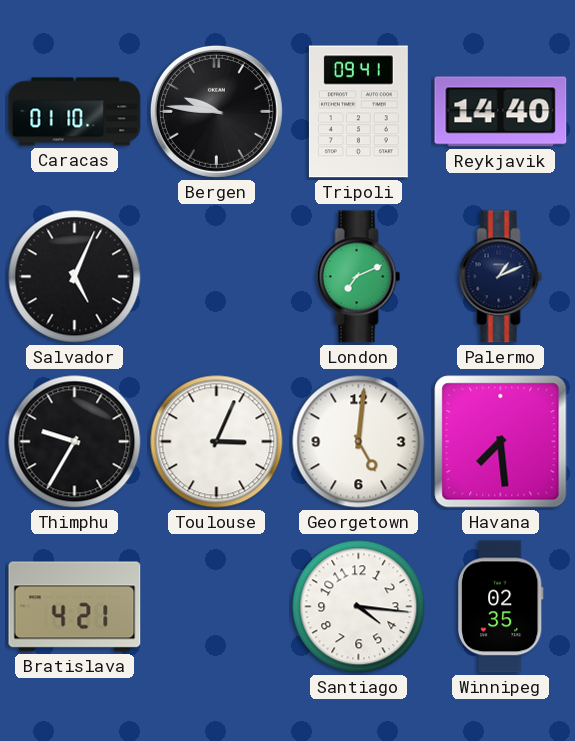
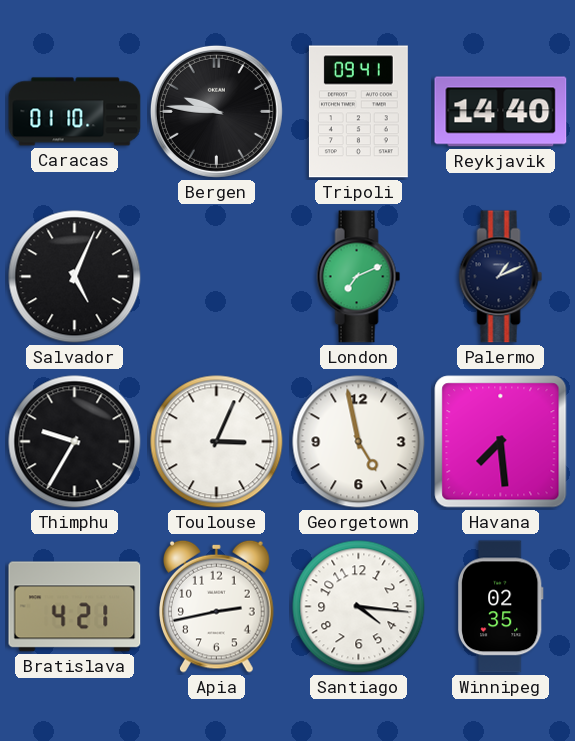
Georgetown: 5:01 -> 4:58 (359, 442)
Apia: none -> 2:43 (217, 606)
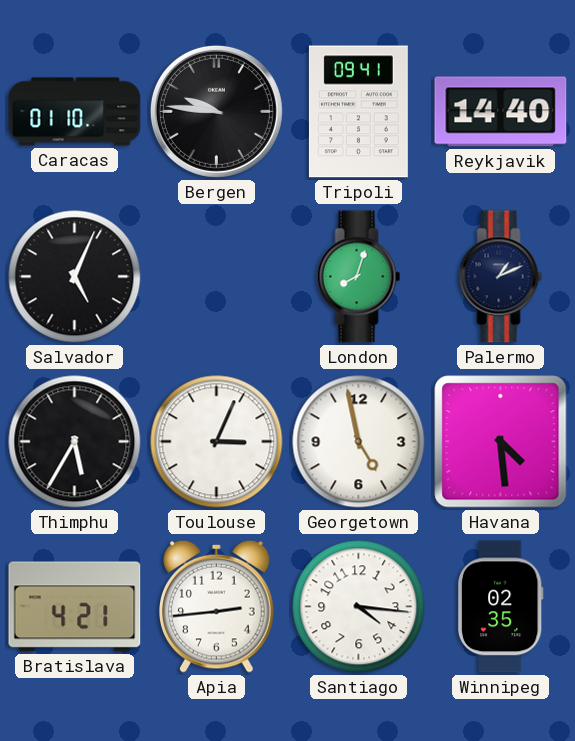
London: 7:11 -> 8:03 (359, 277)
Thimphu: 9:35 -> 5:35 (75, 442)
Havana: 7:29 -> 4:29 (501, 442)
Apia: 2:43 -> 2:44 (217, 606)
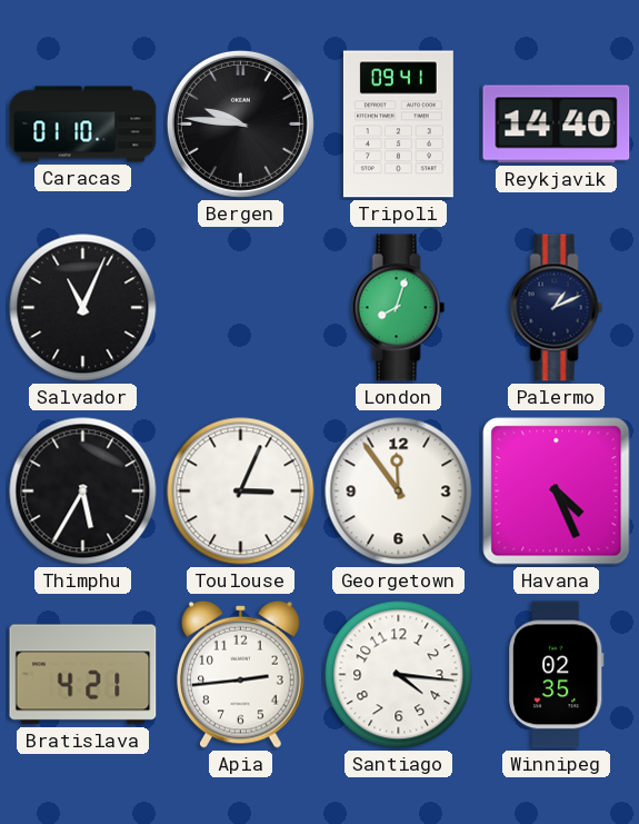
Salvador: 5:04 -> 11:04 (83, 308)
Georgetown: 4:58 -> 11:54 (399, 492)
Havana: 4:29 -> 4:26 (557, 492)
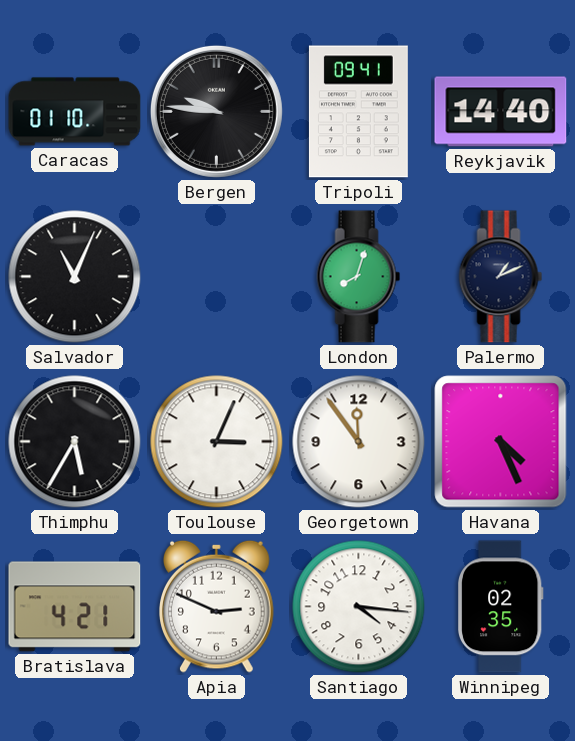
Apia: 2:44 -> 2:49 (217, 606)
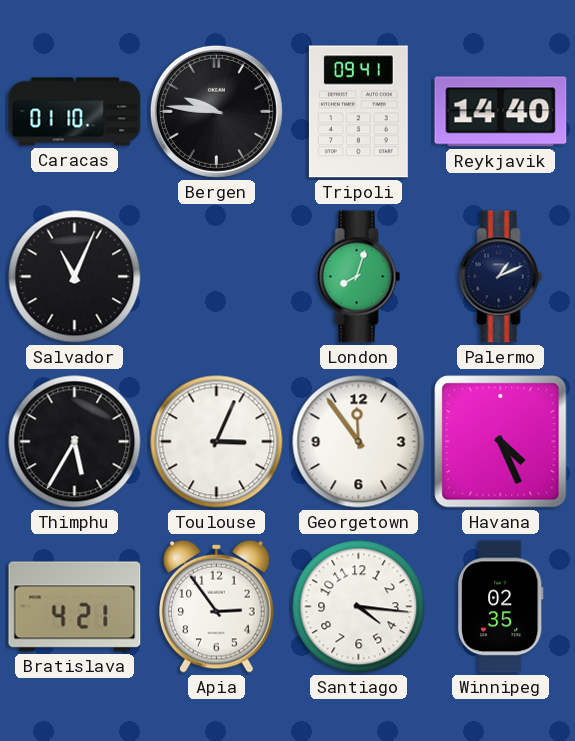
Apia: 2:49 -> 2:54 (217, 606)
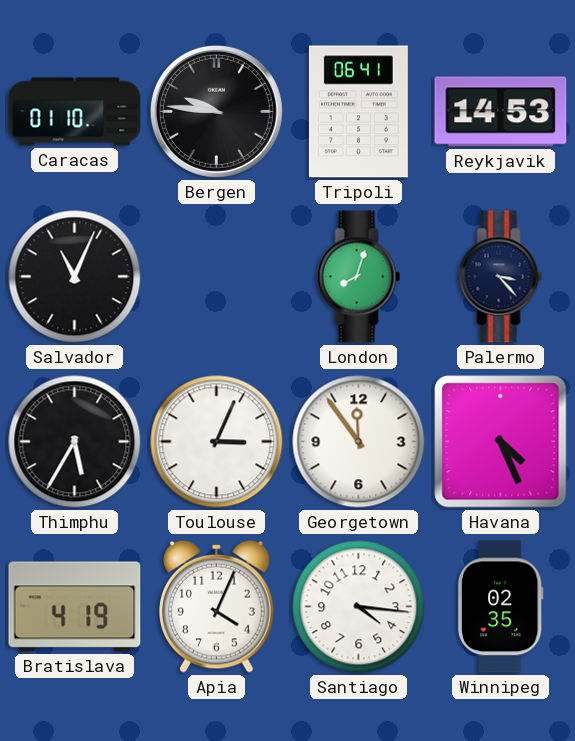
Tripoli: 09:41 -> 06:41 (358, 112)
Reykjavik: 14:40 -> 14:53 (501, 112)
Palermo: 1:11 -> 3:23 (501, 277)
Bratislava: 4:21 -> 4:19 (75, 607)
Apia: 2:54 -> 4:04 (217, 606)
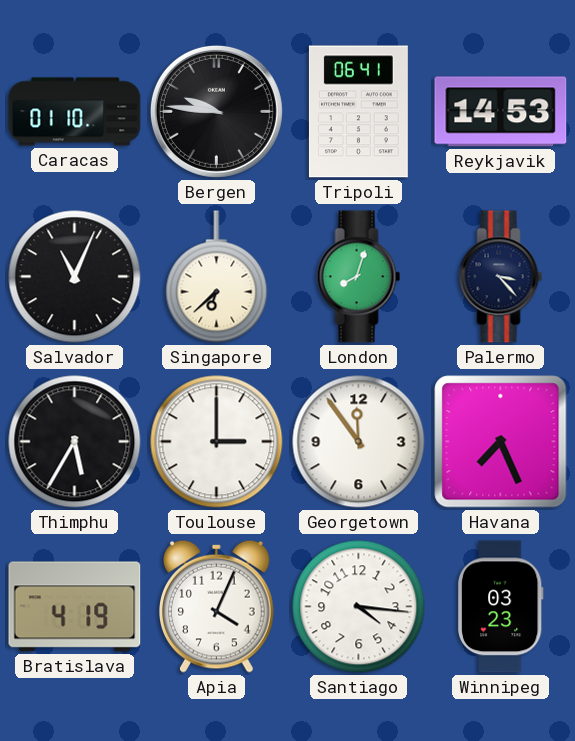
Singapore: none -> 6:38 (217, 277)
Toulouse: 3:04 -> 3:00 (217, 442)
Havana: 4:26 -> 7:26 (501, 442)
Winnipeg: 02:35 -> 03:23 (500, 607)
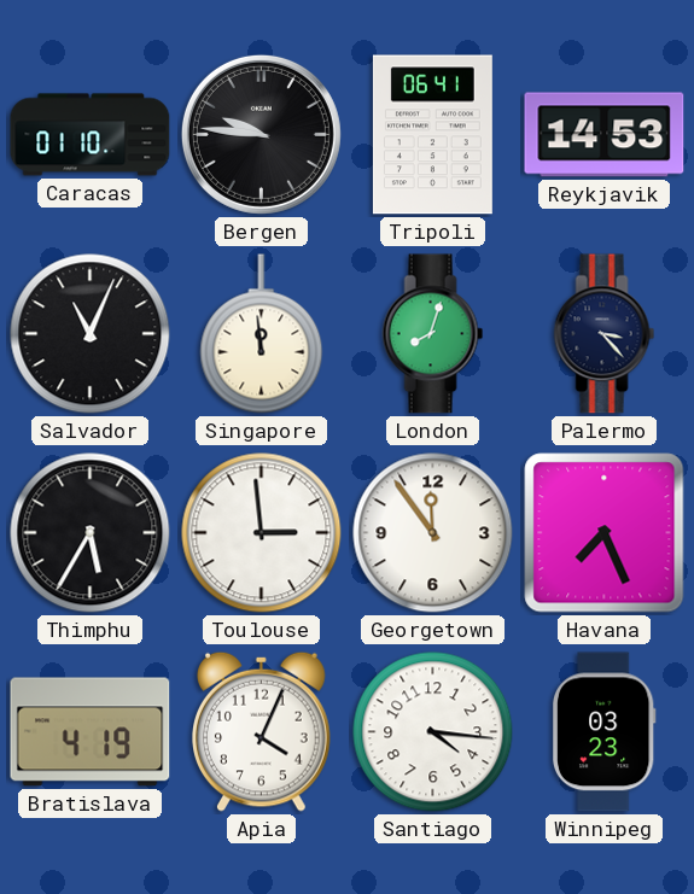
Singapore: 6:38 -> 11:59 (262, 334)
Toulouse: 3:00 -> 2:59 (262, 533)
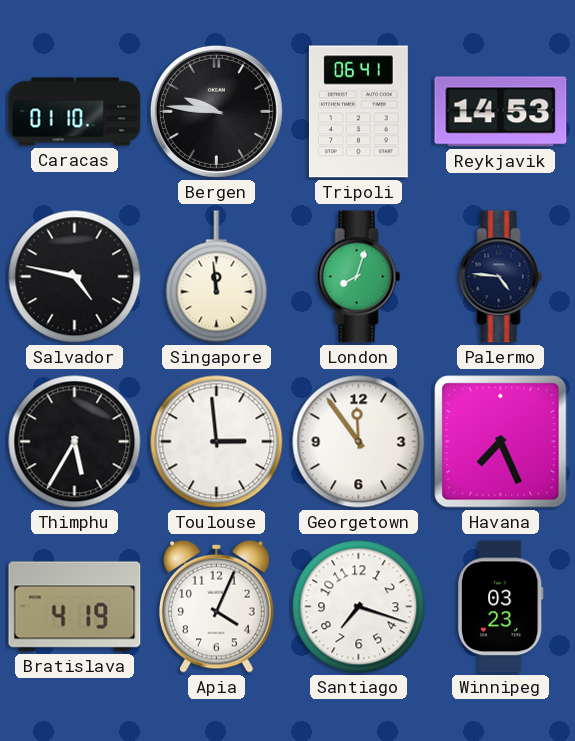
Salvador: 11:04 -> 4:47 (75, 277)
Palermo: 3:23 -> 4:46 (501, 277)
Santiago: 4:16 -> 7:18 (359, 607)
